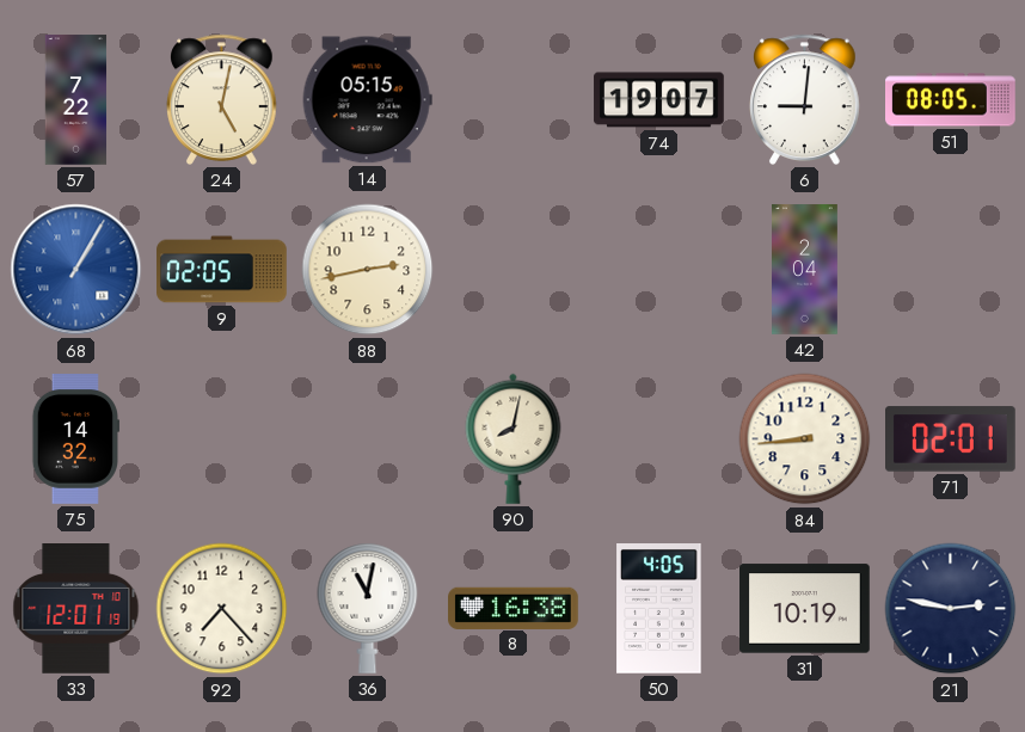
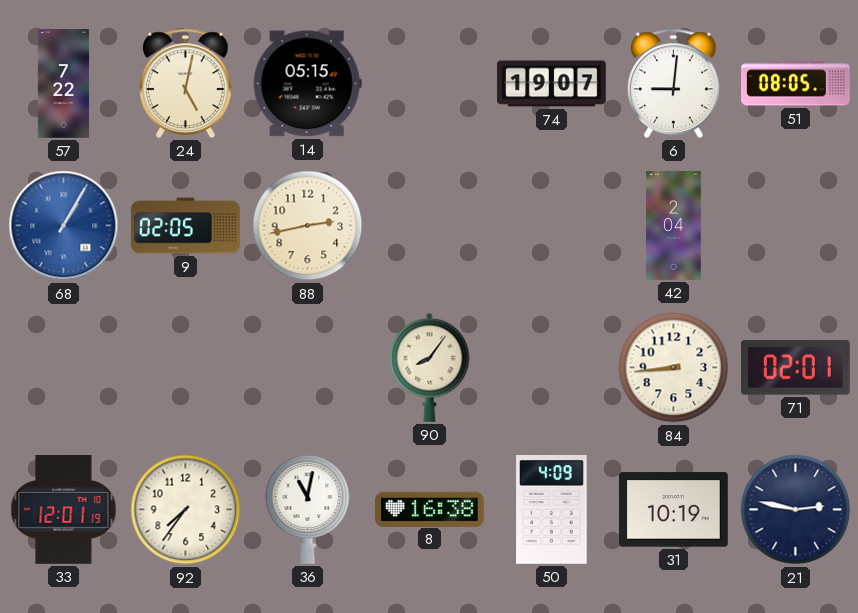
75: 14:32 -> none (75, 439)
90: 8:02 -> 8:06 (430, 367)
92: 7:23 -> 7:36 (186, 510)
50: 4:05 -> 4:09 (552, 510)
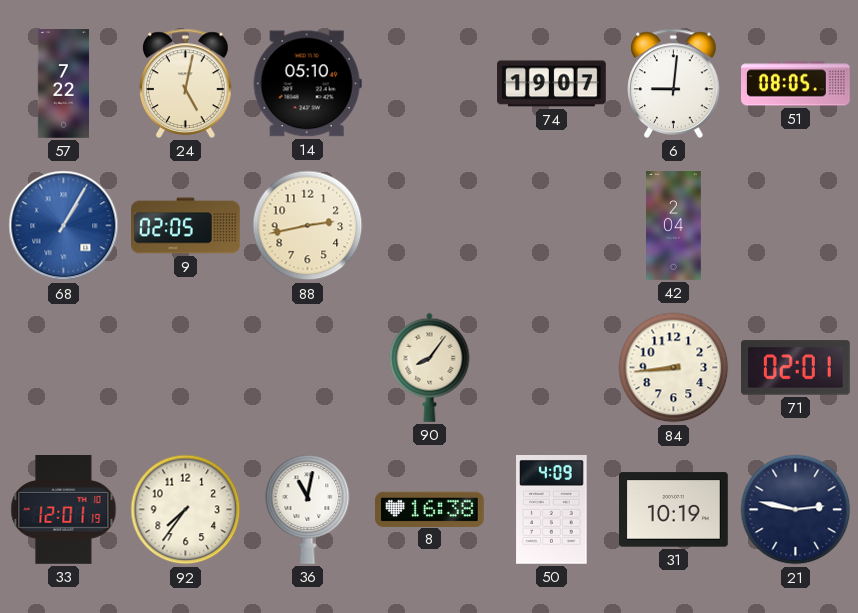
14: 05:15 -> 05:10 (307, 84)
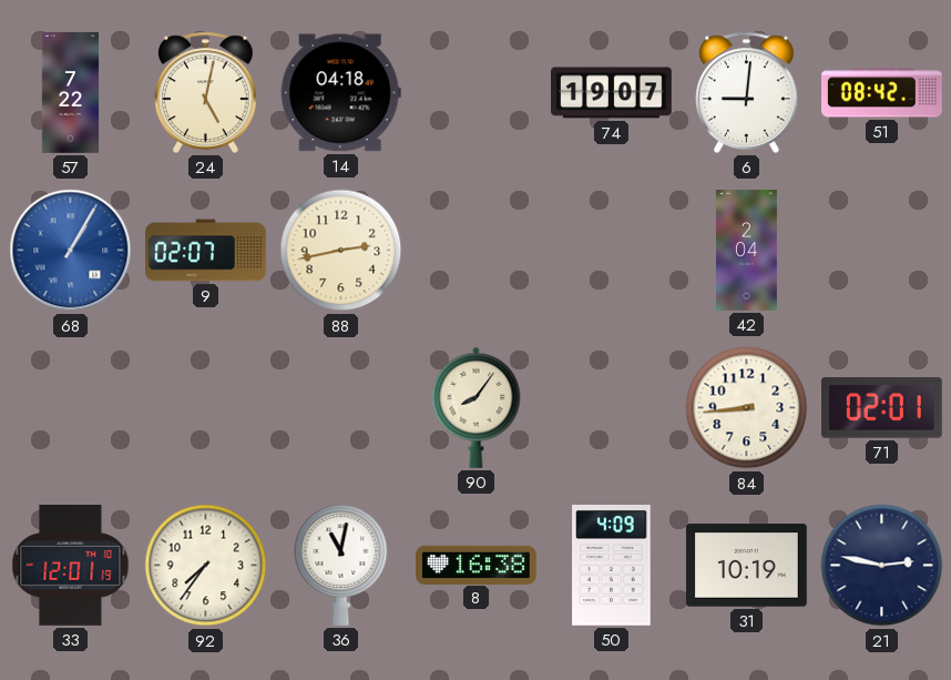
14: 05:10 -> 04:18 (340, 93)
51: 08:05 -> 08:42 (882, 93)
9: 02:05 -> 02:07 (206, 251)
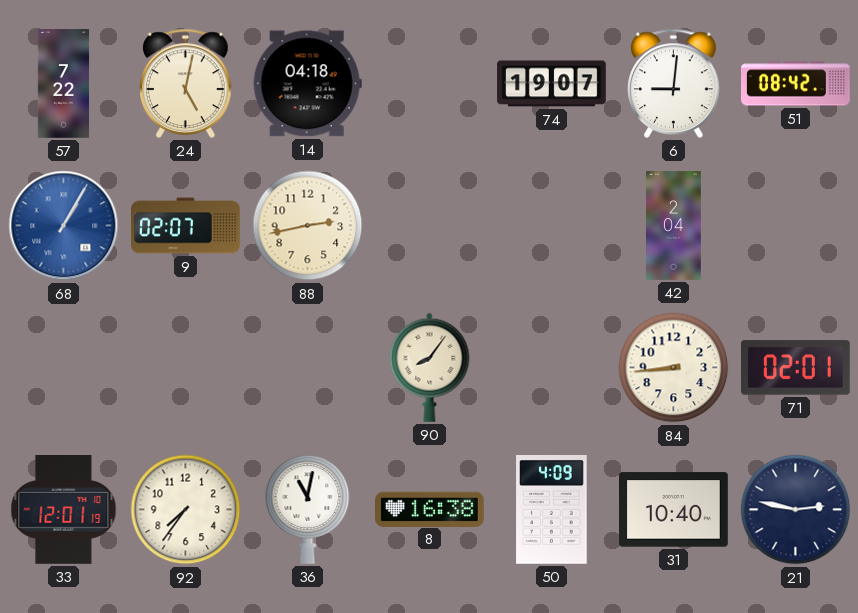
31: 10:19 -> 10:40 (674, 510)
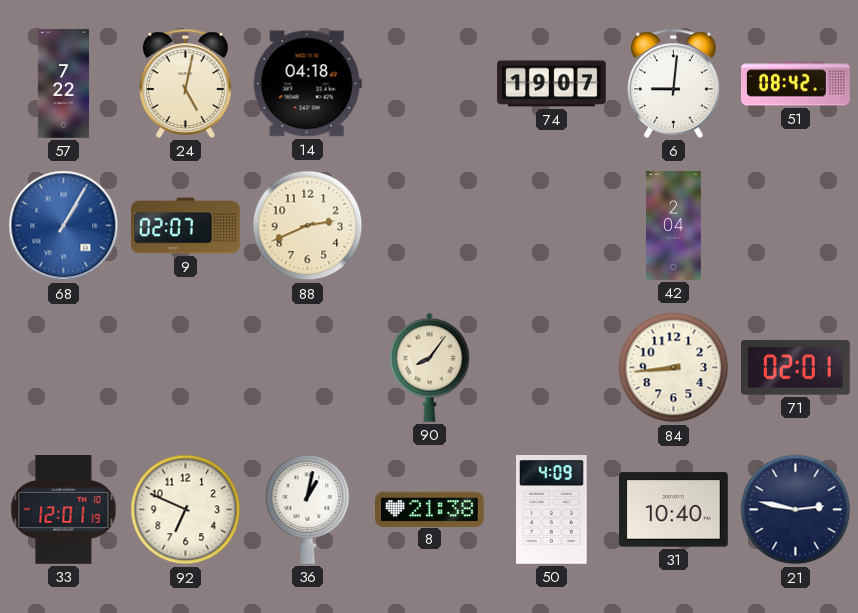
88: 2:43 -> 2:41 (308, 226)
92: 7:36 -> 6:49 (186, 510)
36: 11:02 -> 1:02 (308, 509)
8: 16:38 -> 21:38 (430, 509)
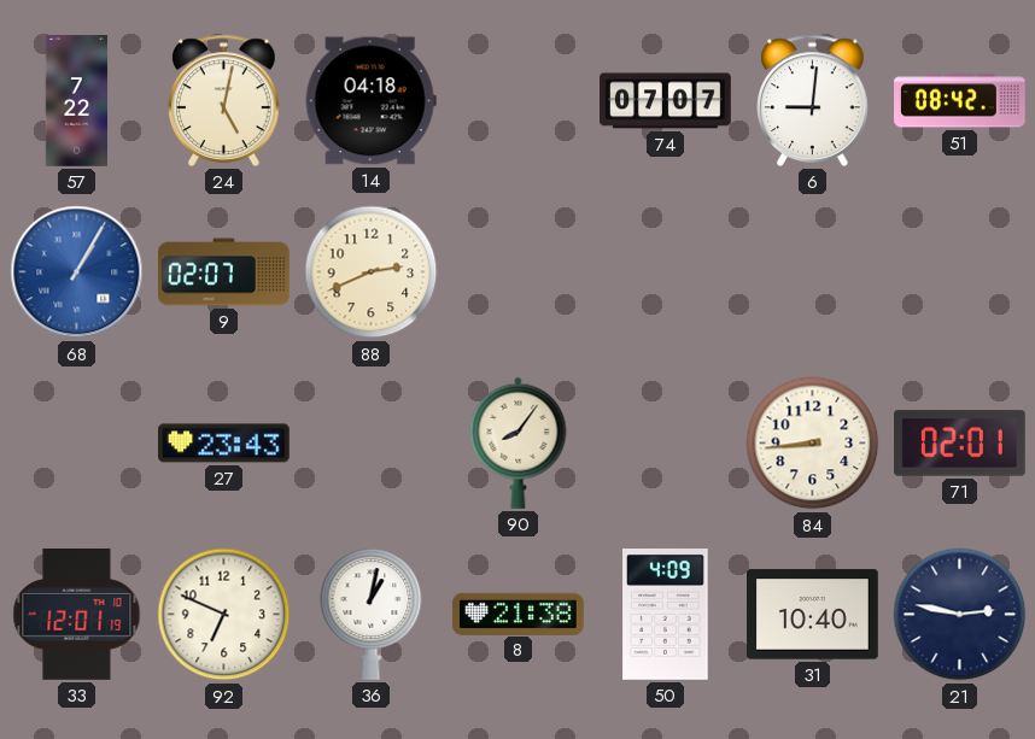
74: 19:07 -> 07:07 (666, 101)
42: 2:04 -> none (674, 226)
27: none -> 23:43 (224, 444)
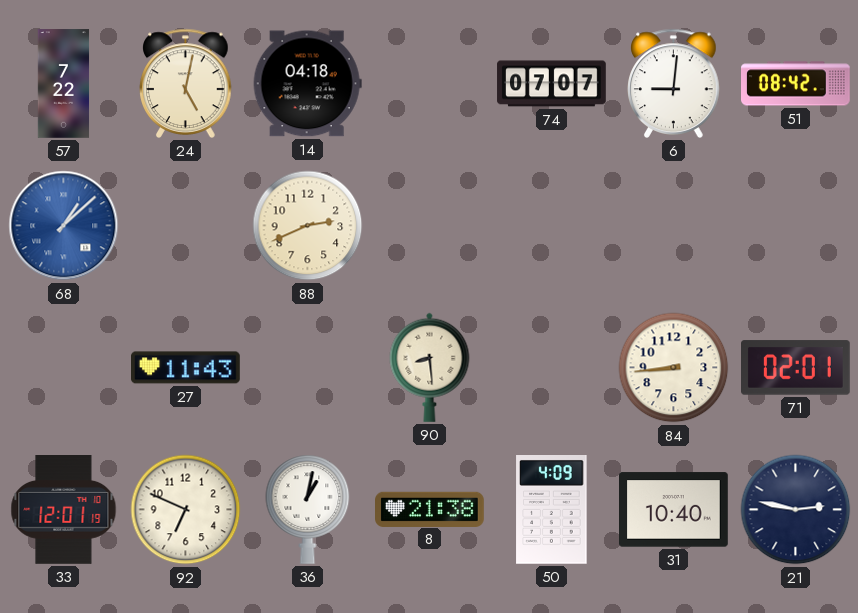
68: 1:05 -> 1:08 (64, 226)
9: 02:07 -> none (224, 272)
27: 23:43 -> 11:43 (186, 368)
90: 8:06 -> 8:29 (430, 367)
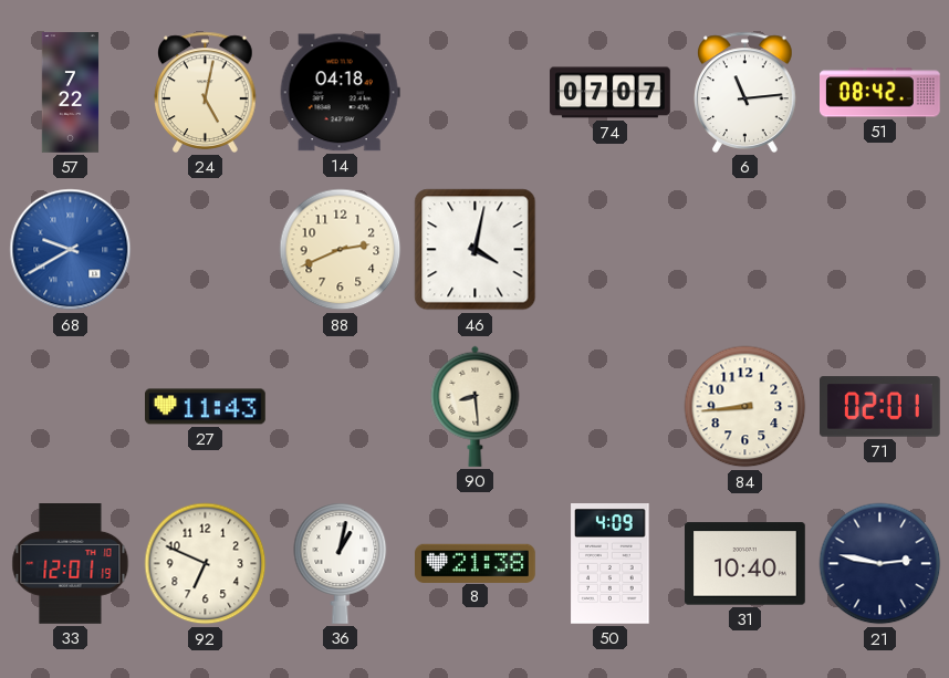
6: 9:01 -> 11:14 (745, 92)
68: 1:08 -> 9:40 (71, 250)
46: none -> 4:02 (476, 250)
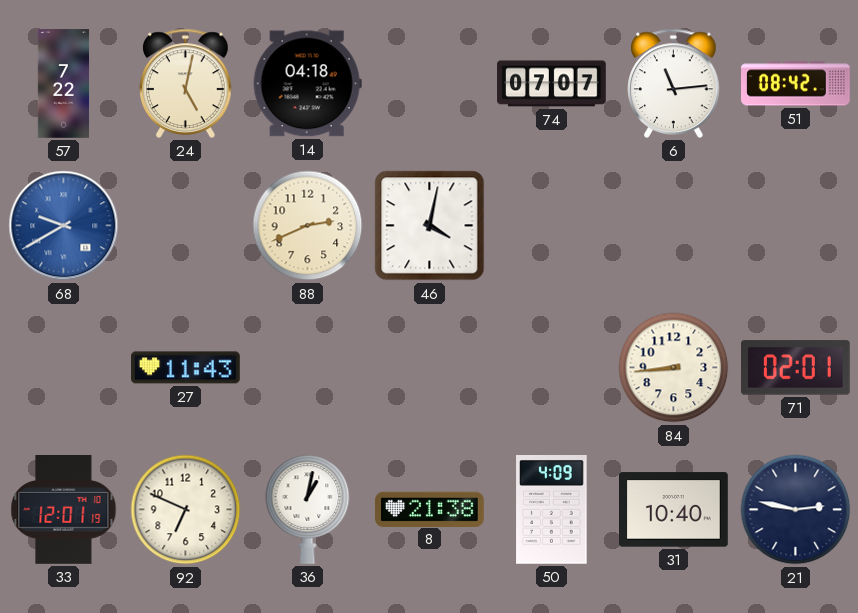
90: 8:29 -> none (476, 406)
